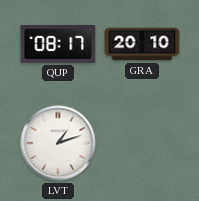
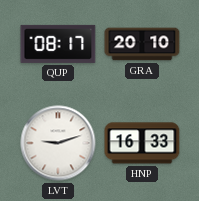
LVT: 1:12 -> 9:12 (58, 143)
HNP: none -> 16:33 (142, 143)
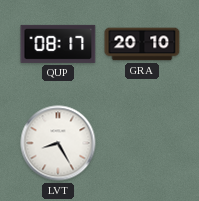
LVT: 9:12 -> 8:25 (58, 143)
HNP: 16:33 -> none (142, 143)
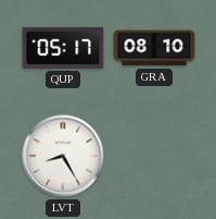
QUP: 08:17 -> 05:17 (63, 48)
GRA: 20:10 -> 08:10 (154, 48)
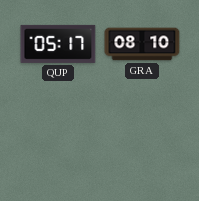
LVT: 8:25 -> none (63, 156)
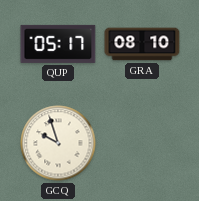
GCQ: none -> 9:57 (58, 143)
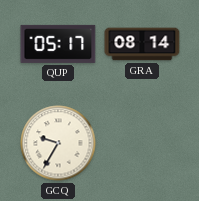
GRA: 08:10 -> 08:14 (142, 44)
GCQ: 9:57 -> 9:35 (58, 143)
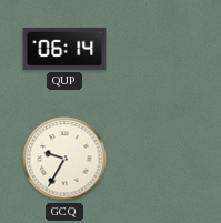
QUP: 05:17 -> 06:14 (64, 49)
GRA: 08:14 -> none (142, 44)
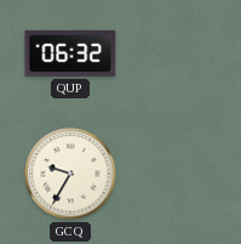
QUP: 06:14 -> 06:32 (70, 53)
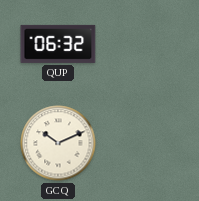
GCQ: 9:35 -> 10:11 (58, 143)
